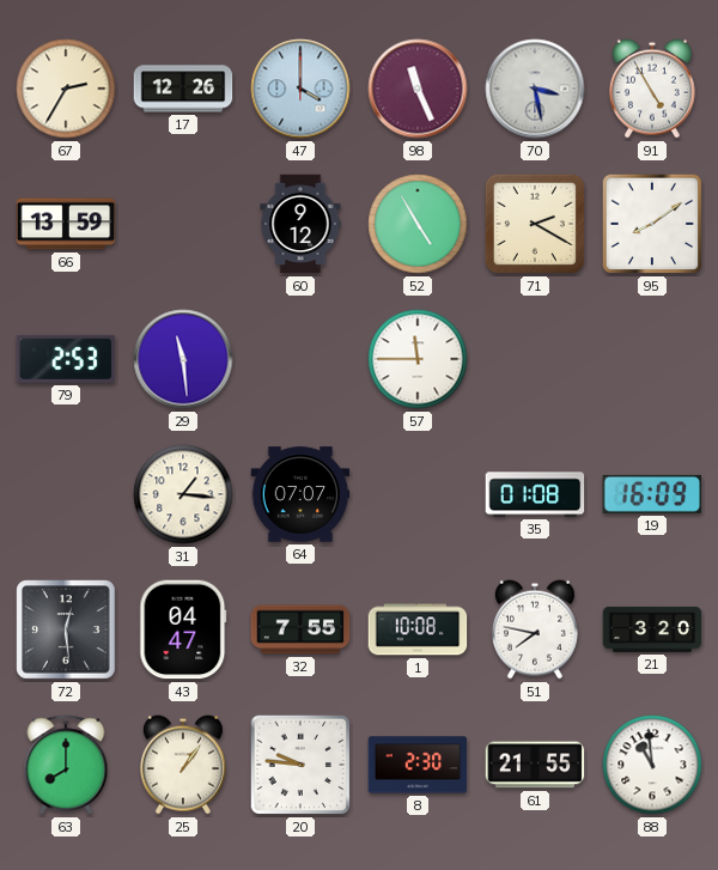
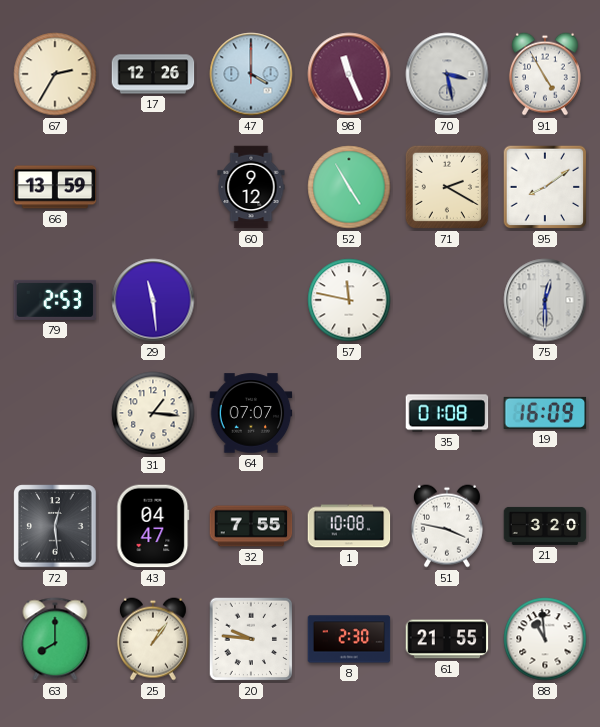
57: 11:45 -> 11:47 (349, 300)
75: none -> 12:30 (545, 300)
51: 7:47 -> 3:47 (447, 526)
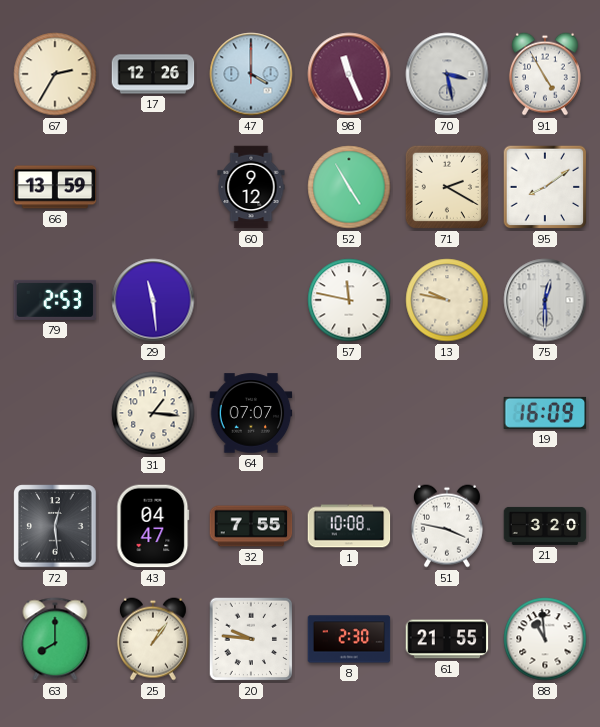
13: none -> 9:47 (447, 300)
35: 01:08 -> none (447, 413)
